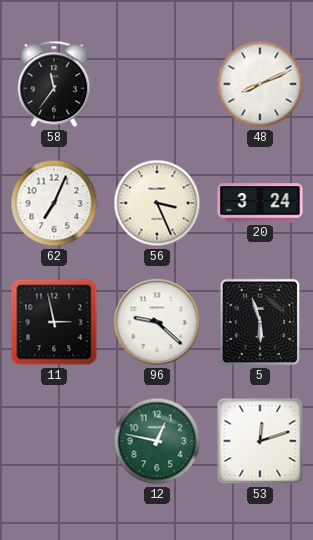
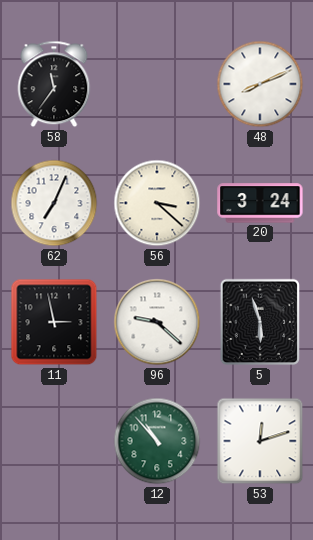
56: 3:26 -> 3:22 (157, 203)
12: 12:47 -> 10:53 (157, 441)
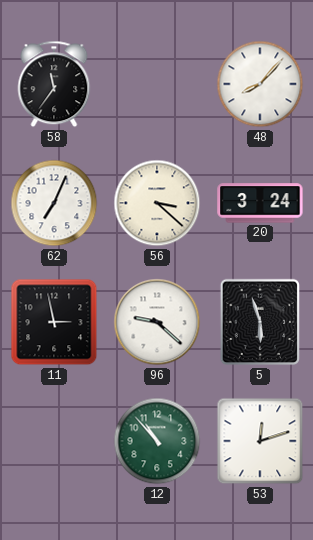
48: 8:11 -> 8:07 (260, 84)
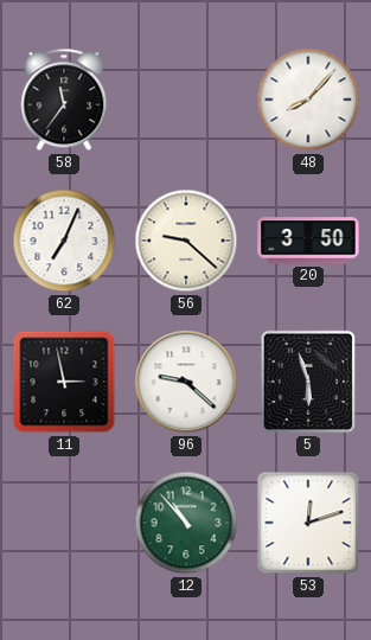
56: 3:22 -> 9:22 (186, 241)
20: 3:24 -> 3:50 (308, 241)
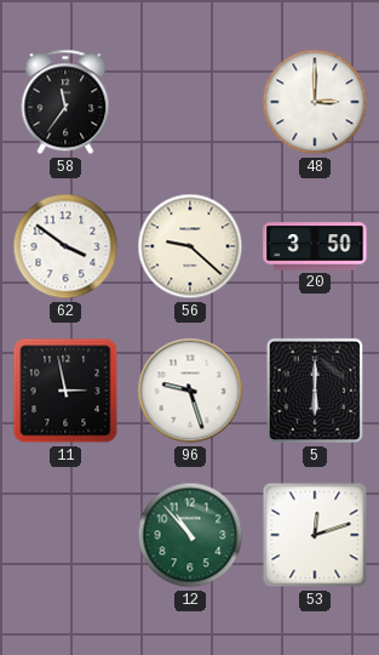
48: 8:07 -> 3:00 (315, 102)
62: 7:04 -> 3:51 (65, 246)
96: 9:22 -> 9:27 (190, 391)
5: 5:57 -> 6:00 (314, 391)
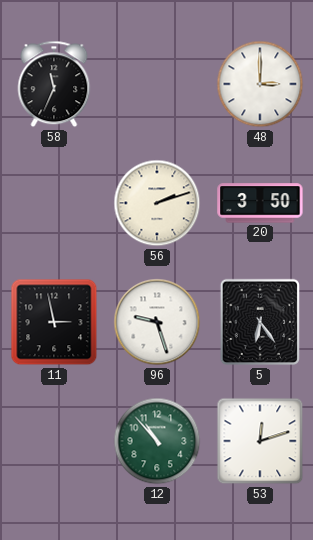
58: 11:36 -> 11:34 (54, 84)
62: 3:51 -> none (65, 246)
56: 9:22 -> 2:12 (157, 203)
5: 6:00 -> 6:24 (259, 322)
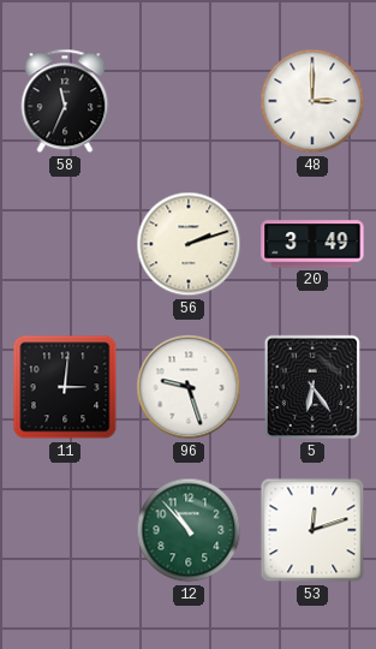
20: 3:50 -> 3:49 (312, 244)
11: 2:58 -> 3:01 (65, 387)
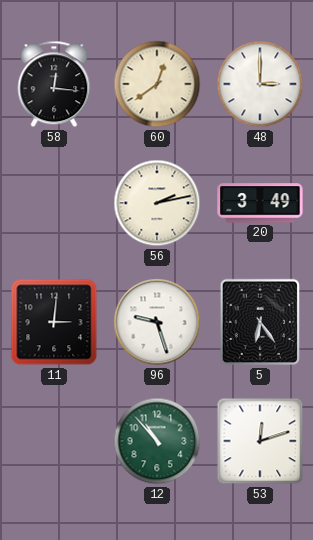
58: 11:34 -> 12:16 (54, 84)
60: none -> 12:39 (157, 84)
56: 2:12 -> 2:13 (157, 203)
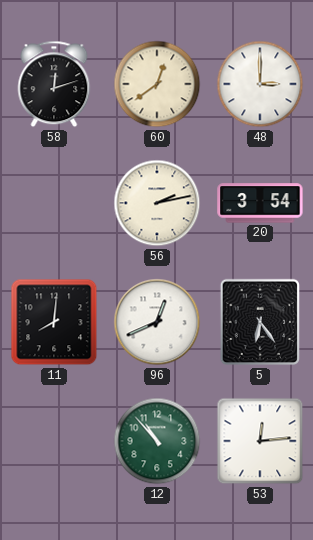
58: 12:16 -> 12:12 (54, 84)
20: 3:49 -> 3:54 (260, 203)
11: 3:01 -> 8:01 (54, 322)
96: 9:27 -> 12:41 (157, 322)
53: 12:12 -> 12:14 (260, 441)
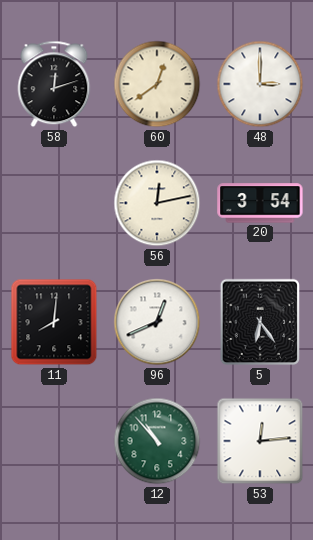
56: 2:13 -> 12:13 (157, 203)
